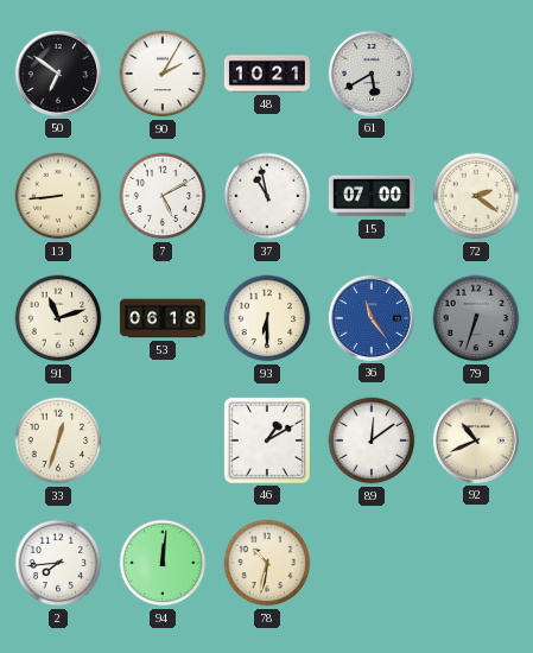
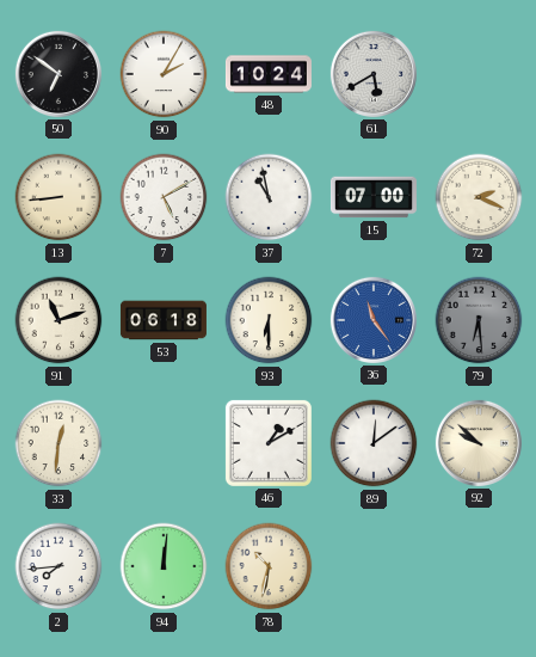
48: 10:21 -> 10:24 (269, 74)
72: 2:21 -> 2:19 (479, 197)
79: 6:33 -> 6:29 (479, 320)
33: 12:33 -> 12:31 (58, 443)
92: 10:41 -> 9:52 (479, 443)
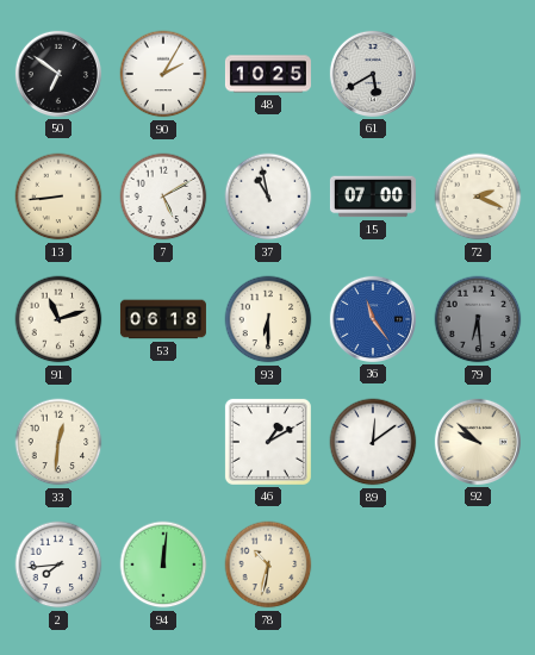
48: 10:24 -> 10:25 (268, 74)
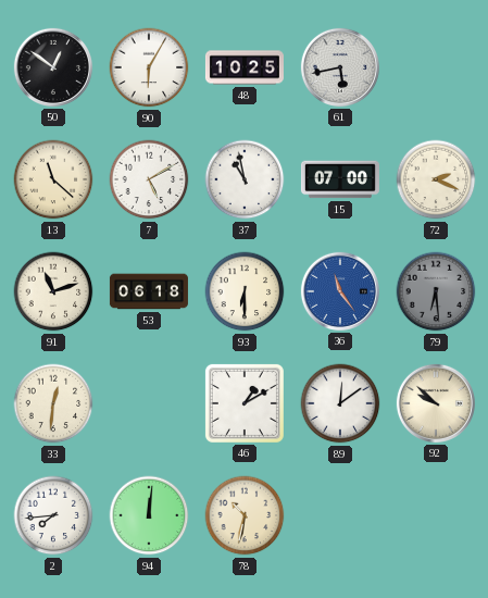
50: 6:51 -> 12:51 (53, 67)
90: 2:05 -> 6:05 (149, 67)
61: 5:40 -> 5:43 (340, 67)
13: 8:44 -> 11:22 (53, 179)
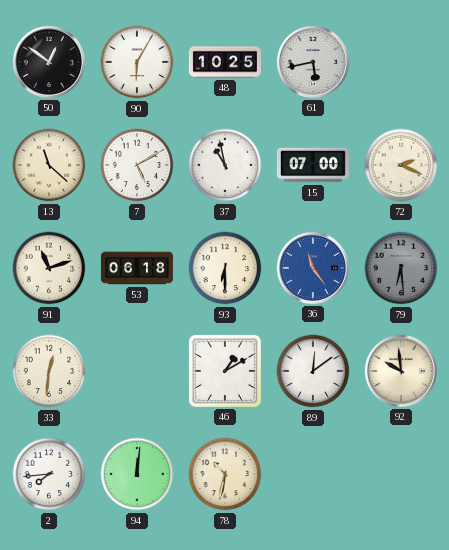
92: 9:52 -> 9:59 (401, 371)
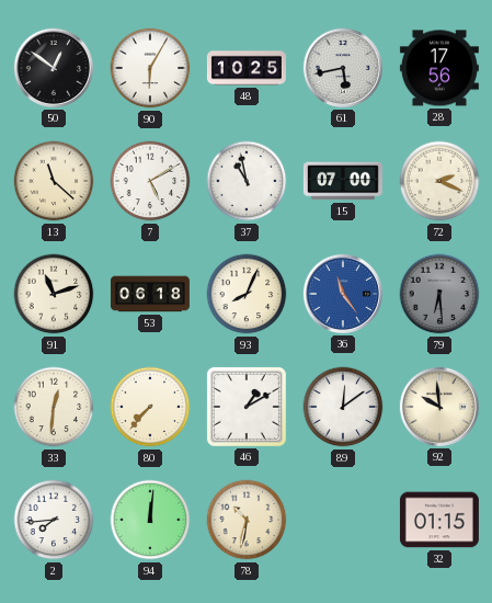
28: none -> 17:56 (439, 68)
93: 6:30 -> 8:04 (247, 294)
80: none -> 7:37 (150, 407)
32: none -> 01:15 (439, 520)
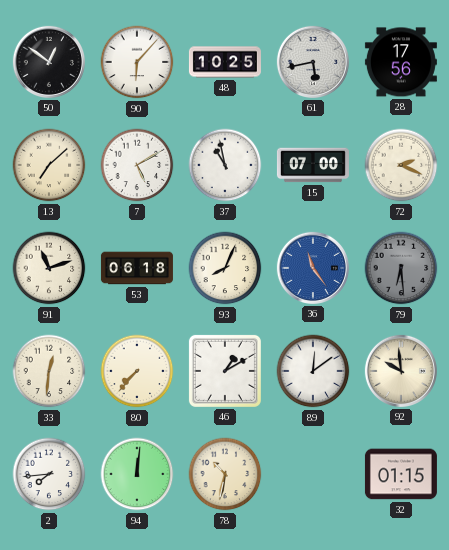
90: 6:05 -> 6:07 (137, 62)
13: 11:22 -> 7:08 (49, 165)
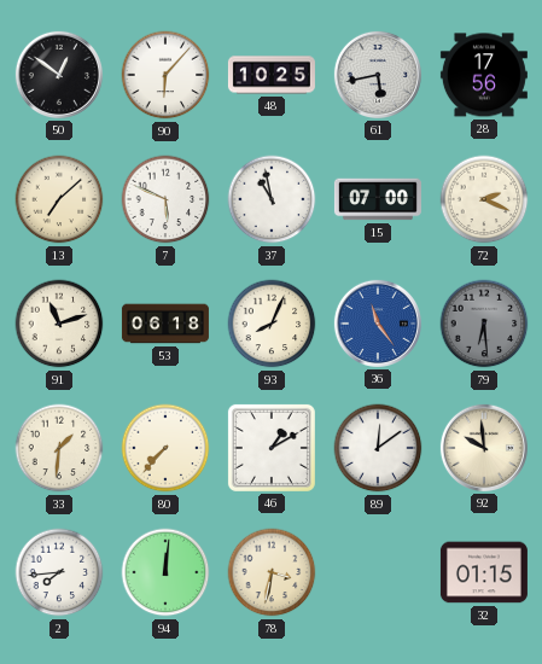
7: 5:10 -> 5:49 (165, 199)
33: 12:31 -> 1:31 (59, 448)
78: 10:32 -> 3:32 (272, 572)
